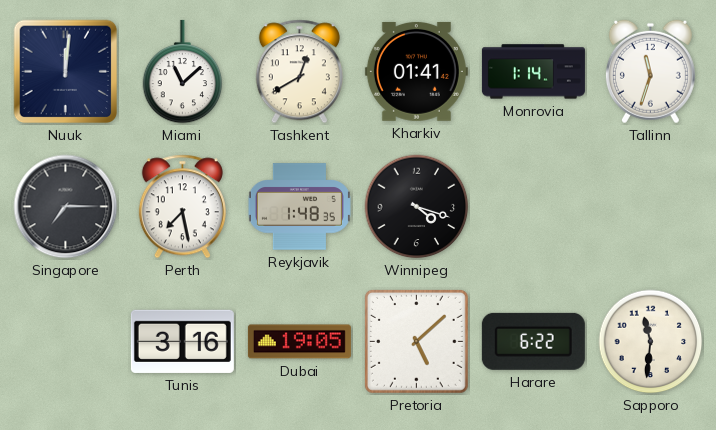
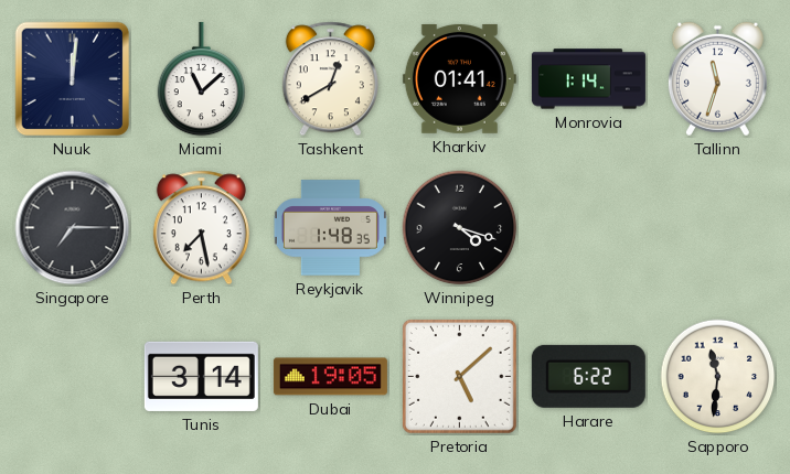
Tunis: 3:16 -> 3:14 (201, 376)
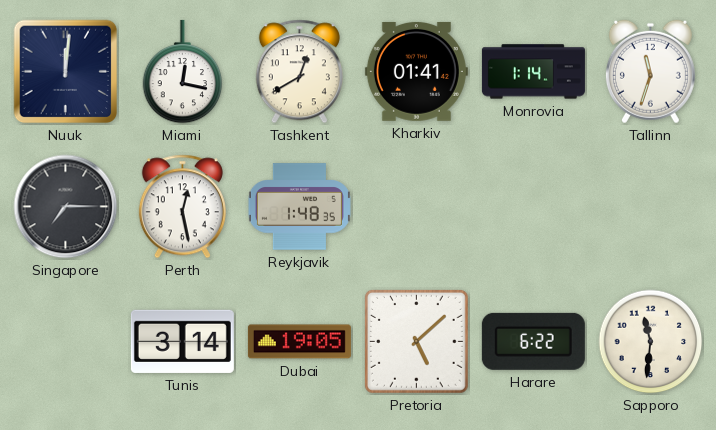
Miami: 11:08 -> 12:17 (183, 72)
Perth: 7:28 -> 12:28 (182, 207)
Winnipeg: 4:18 -> none (460, 228)
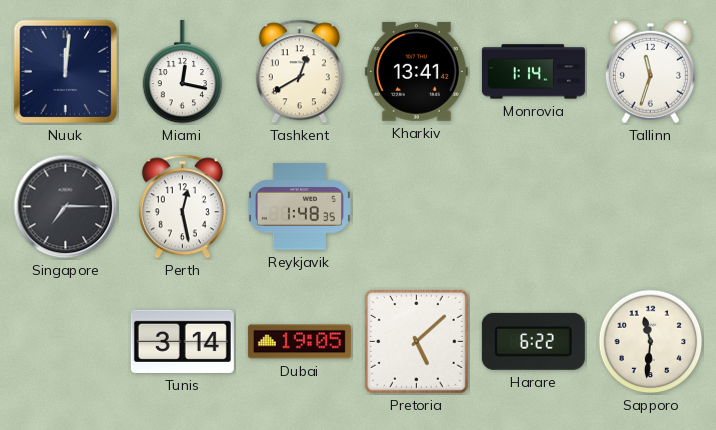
Kharkiv: 01:41 -> 13:41 (416, 71)
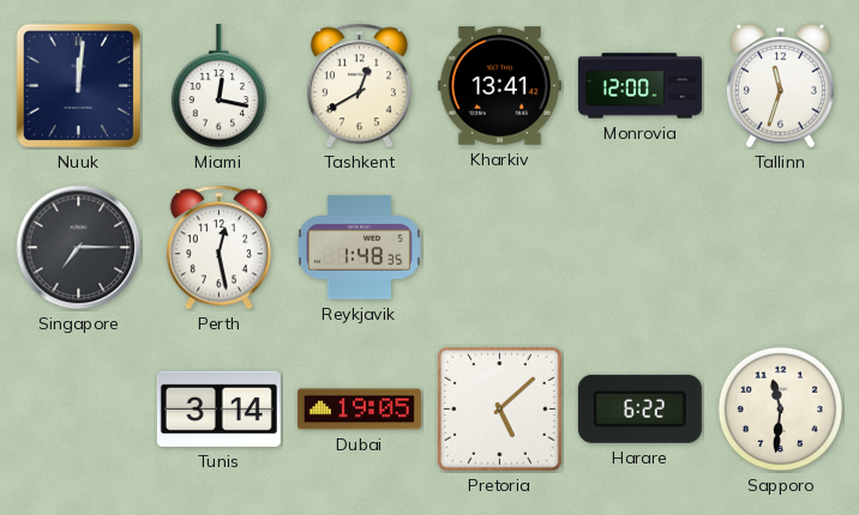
Monrovia: 1:14 -> 12:00 (639, 86)
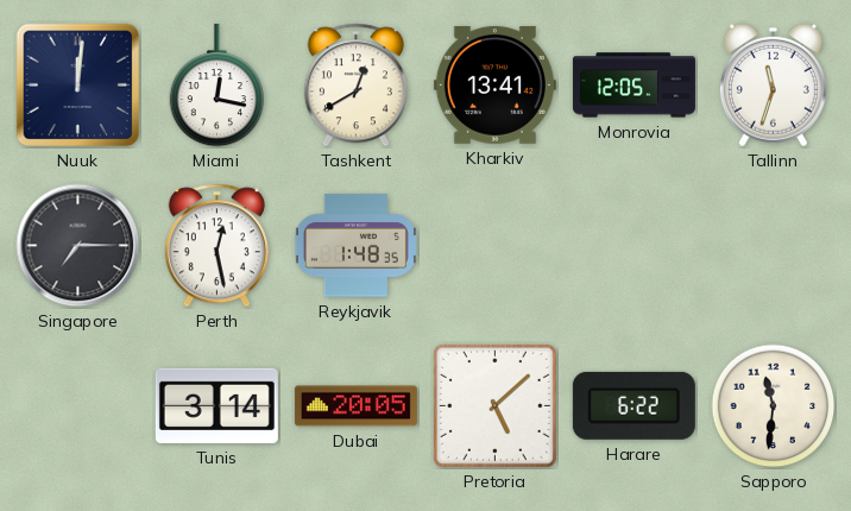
Monrovia: 12:00 -> 12:05 (633, 86)
Dubai: 19:05 -> 20:05 (355, 406)
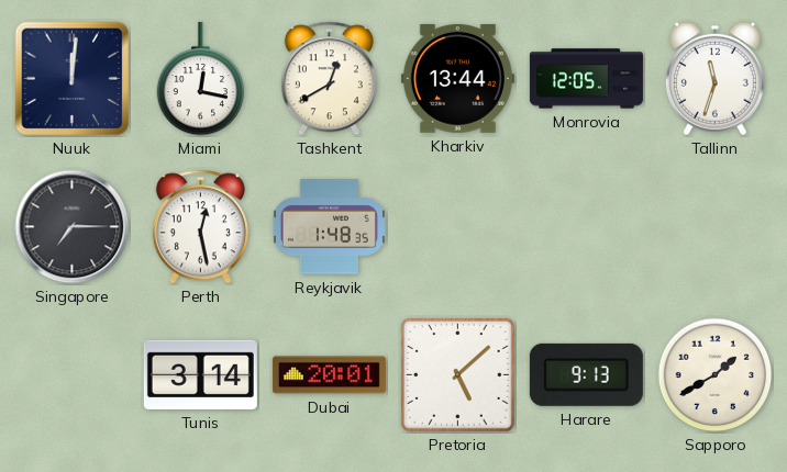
Kharkiv: 13:41 -> 13:44 (457, 78)
Dubai: 20:05 -> 20:01 (329, 375)
Harare: 6:22 -> 9:13 (586, 374)
Sapporo: 11:31 -> 1:40 (716, 375)
